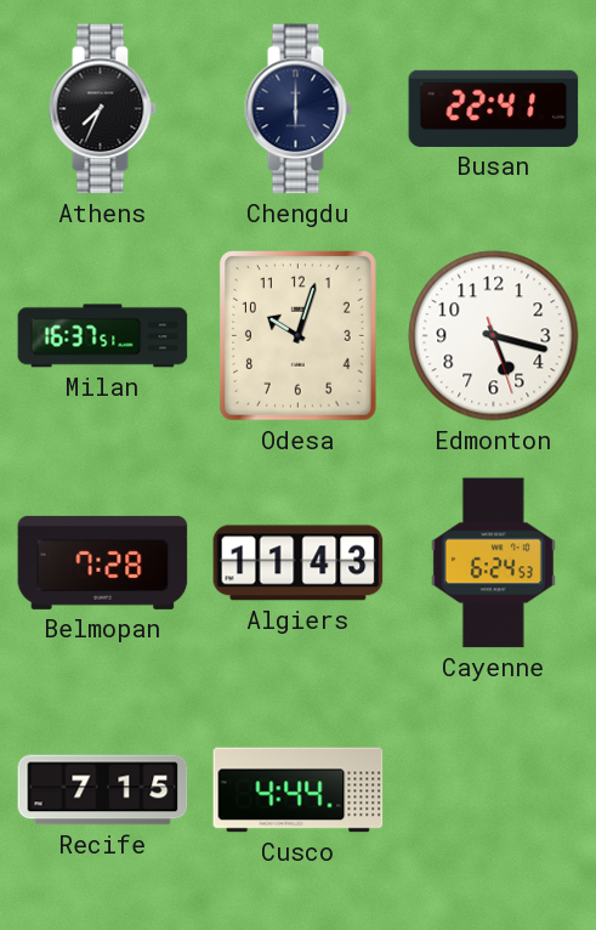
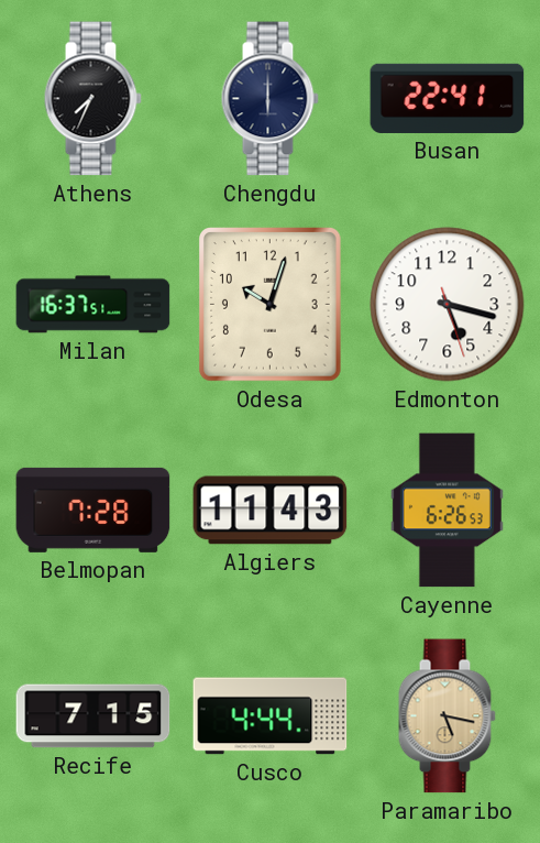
Cayenne: 6:24 -> 6:26 (447, 511)
Paramaribo: none -> 5:17 (447, 716)
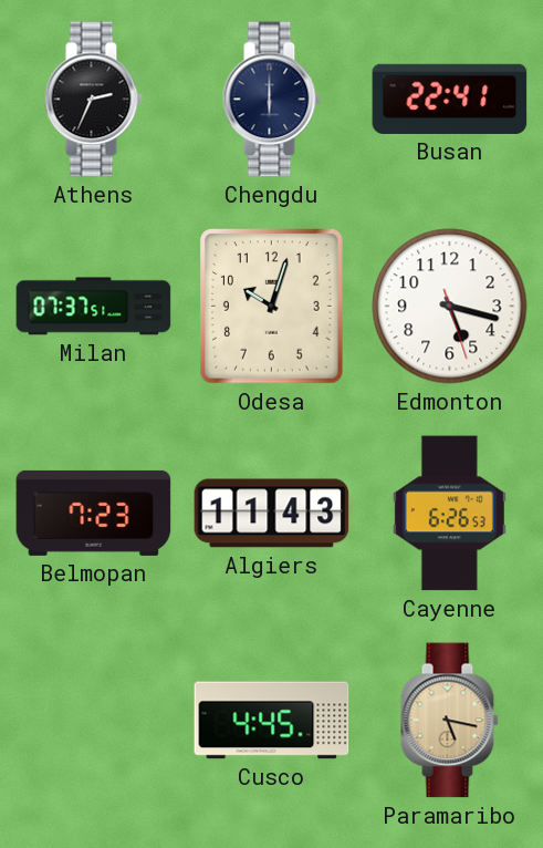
Athens: 7:34 -> 2:34 (93, 100)
Milan: 16:37 -> 07:37 (94, 307)
Belmopan: 7:28 -> 7:23 (94, 513)
Recife: 7:15 -> none (93, 716)
Cusco: 4:44 -> 4:45 (272, 721)
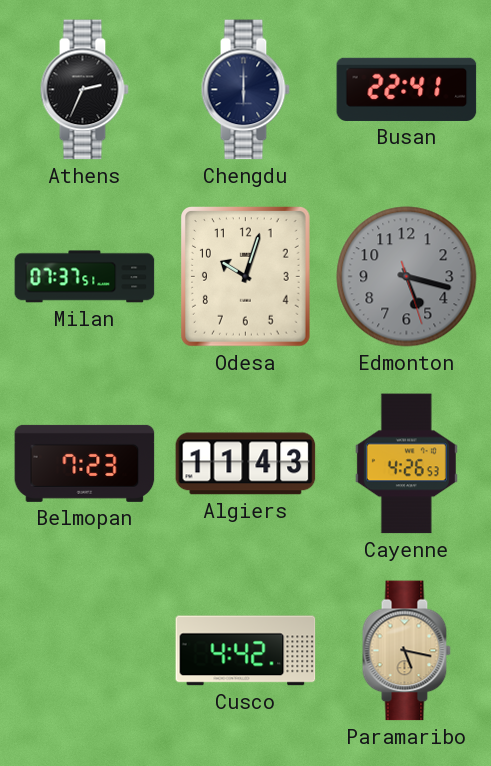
Edmonton dial: white -> grey (407, 277)
Cayenne: 6:26 -> 4:26 (406, 464)
Cusco: 4:45 -> 4:42 (246, 651)
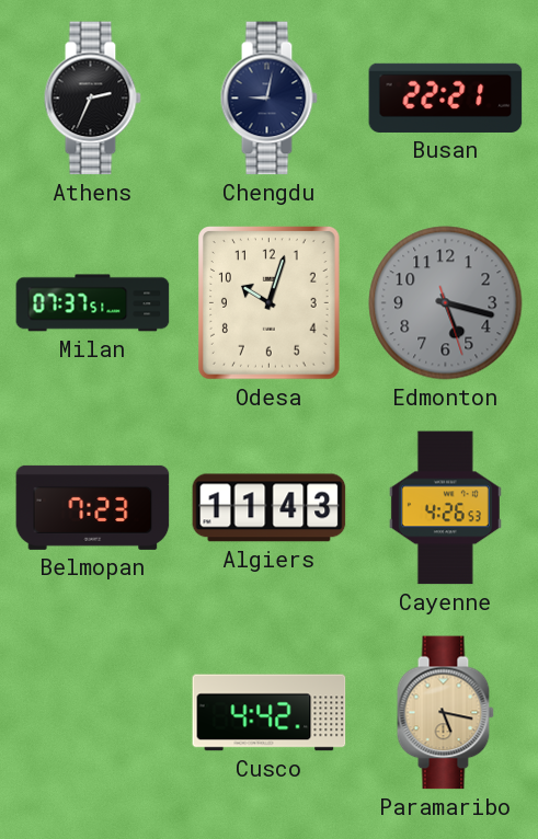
Chengdu: 6:00 -> 9:02 (268, 99)
Busan: 22:41 -> 22:21 (446, 97)
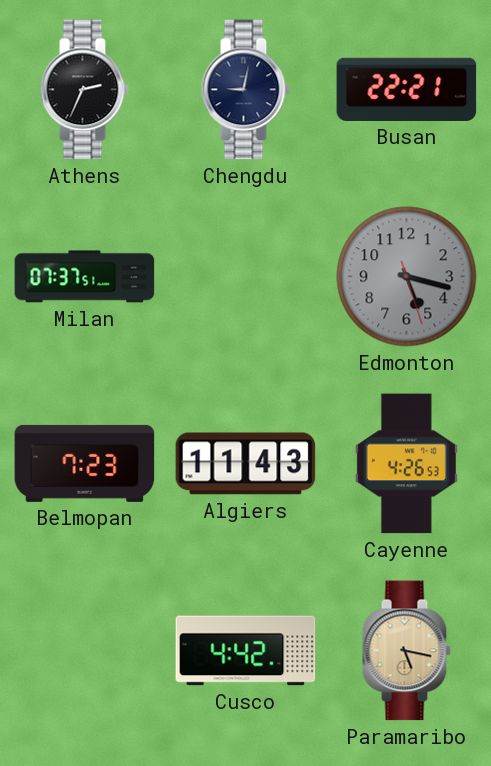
Odesa: 10:03 -> none (270, 303)
